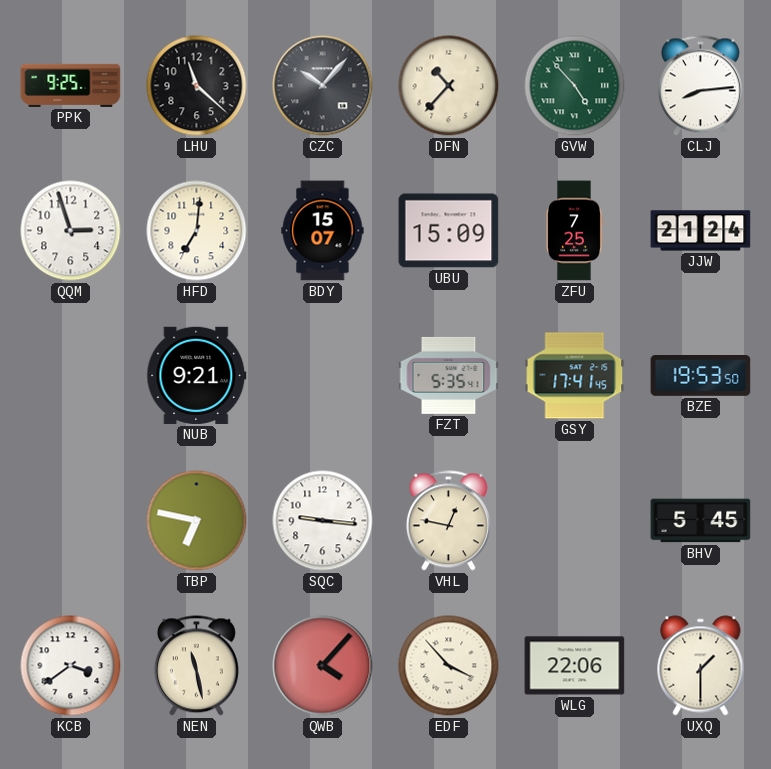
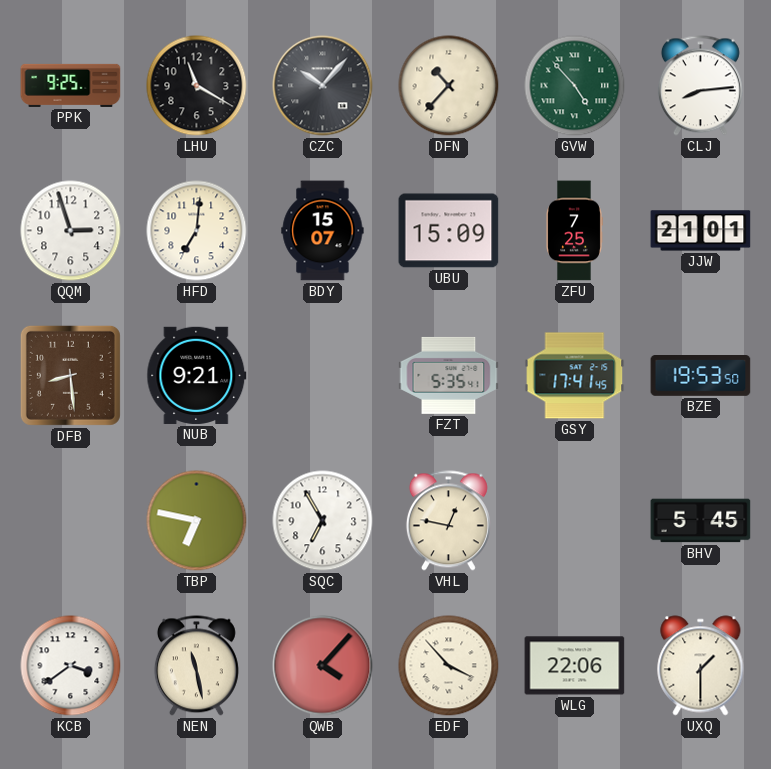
LHU: 11:22 -> 11:20 (197, 86)
JJW: 21:24 -> 21:01 (701, 231)
DFB: none -> 8:29 (70, 375)
SQC: 9:16 -> 6:55 (323, 521)
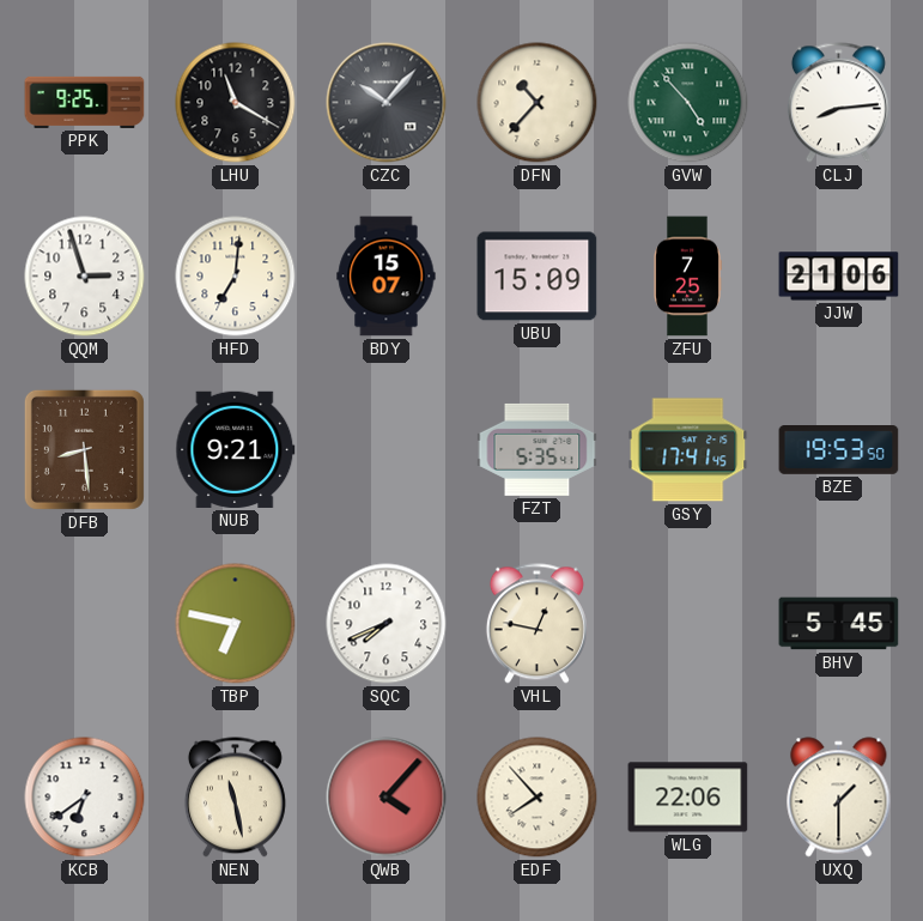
JJW: 21:01 -> 21:06 (839, 277)
SQC: 6:55 -> 7:41 (387, 624)
KCB: 3:39 -> 6:39 (85, 798)
EDF: 3:53 -> 7:53 (538, 798)
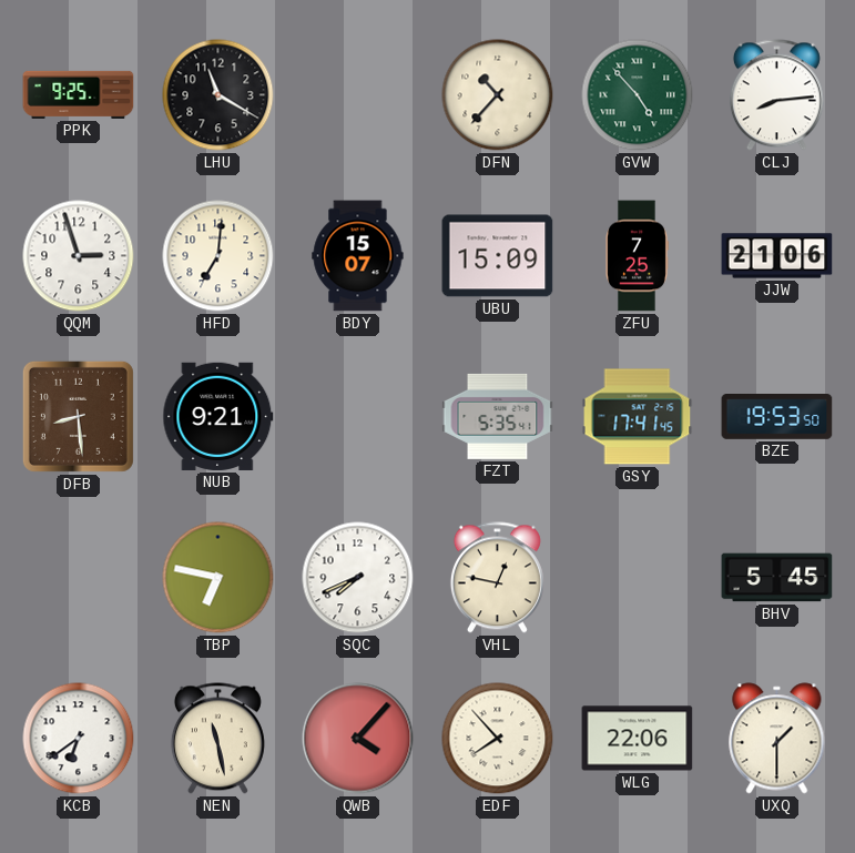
CZC: 10:07 -> none (387, 103)
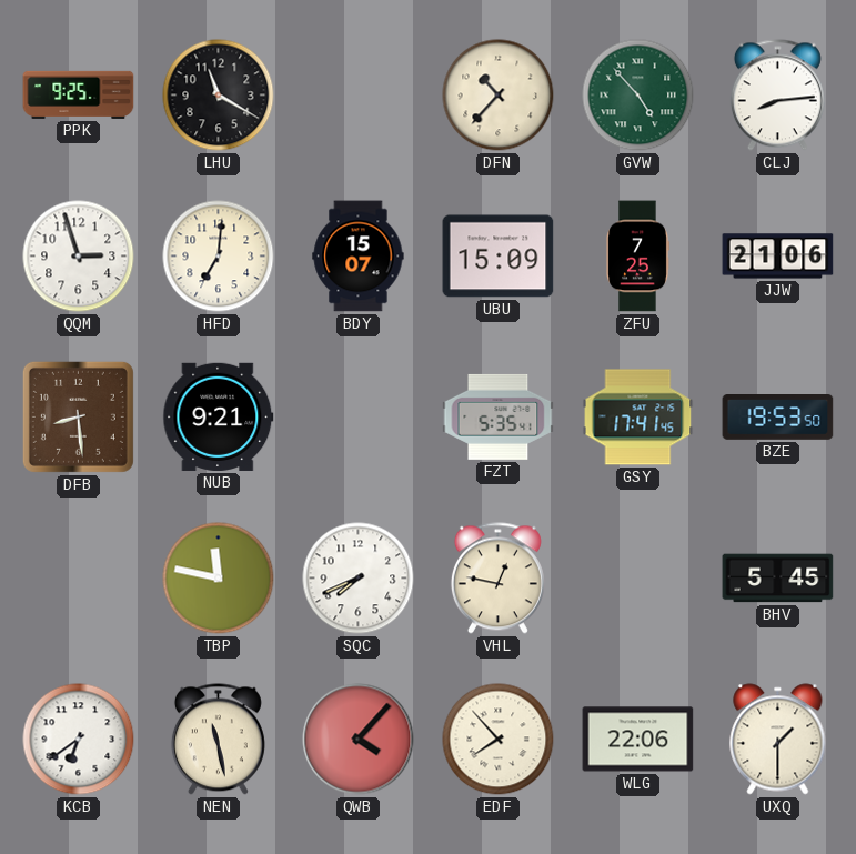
TBP: 6:47 -> 11:47 (219, 579)
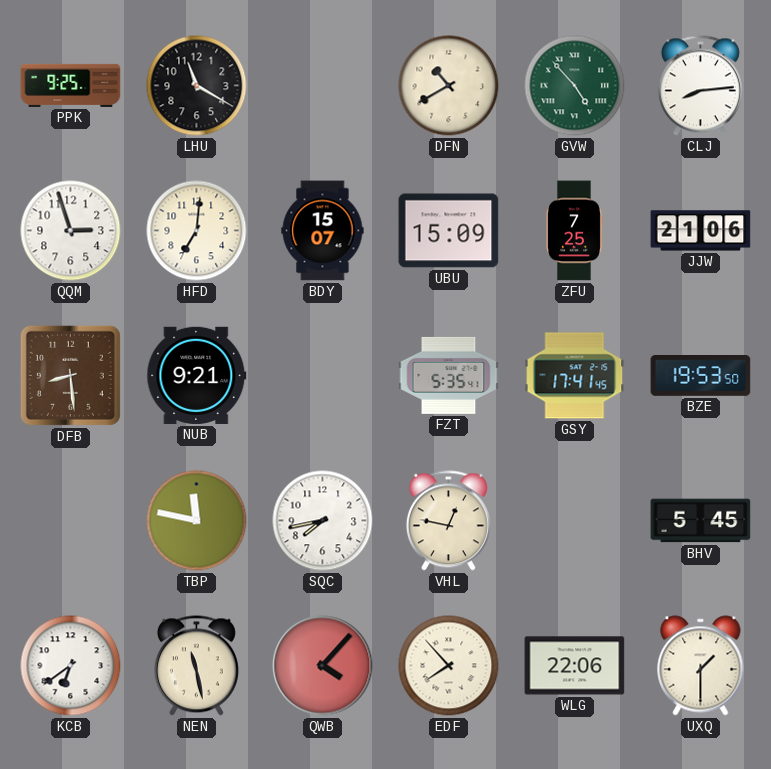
DFN: 10:37 -> 10:40 (449, 86)
SQC: 7:41 -> 7:43 (323, 521)
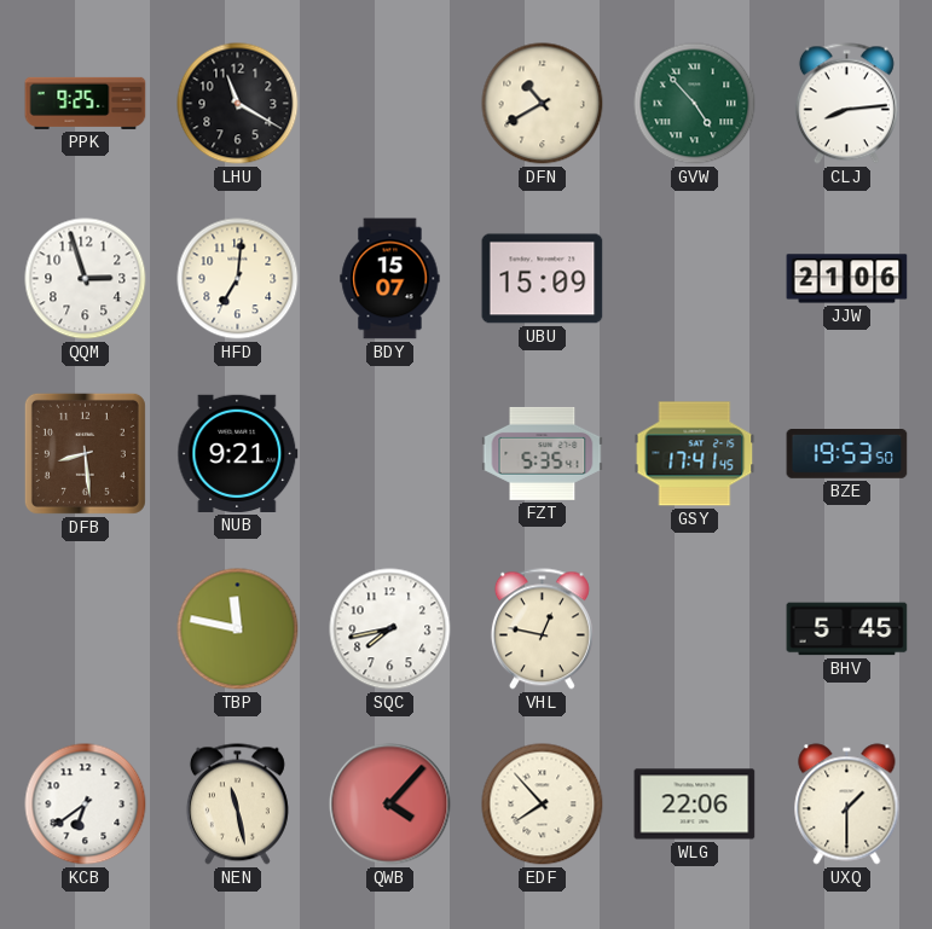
ZFU: 7:25 -> none (574, 231)
